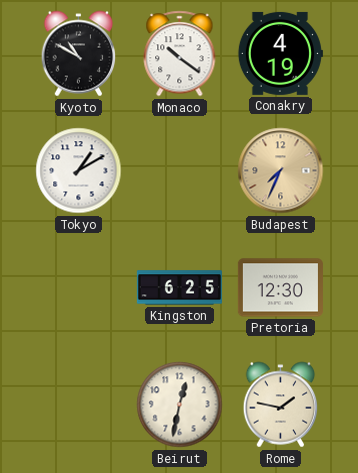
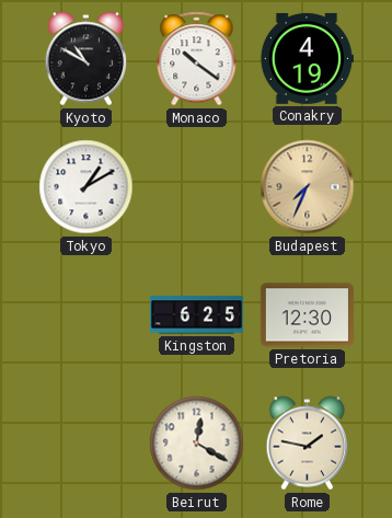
Beirut: 12:32 -> 12:20 (197, 444)
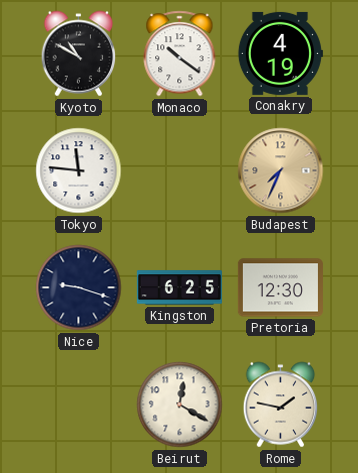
Tokyo: 1:10 -> 11:46 (79, 171)
Nice: none -> 9:18 (79, 288)
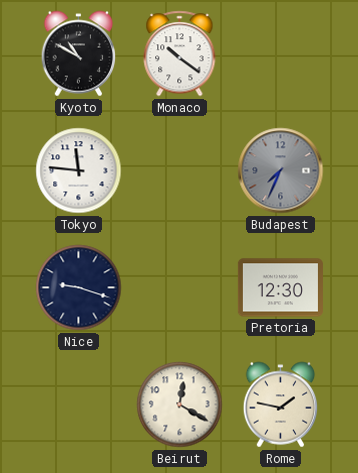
Conakry: 4:19 -> none (280, 53)
Budapest dial: champagne -> grey (281, 171)
Kingston: 6:25 -> none (179, 288)
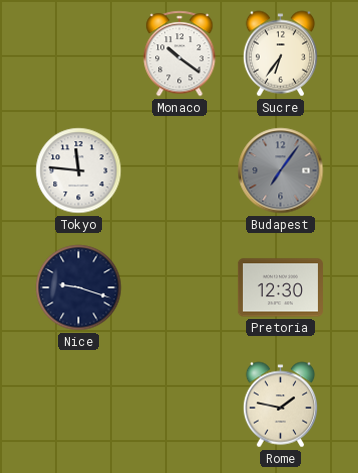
Kyoto: 10:50 -> none (79, 54)
Sucre: none -> 6:36 (281, 54)
Budapest: 7:34 -> 7:06 (281, 171)
Beirut: 12:20 -> none (180, 405)
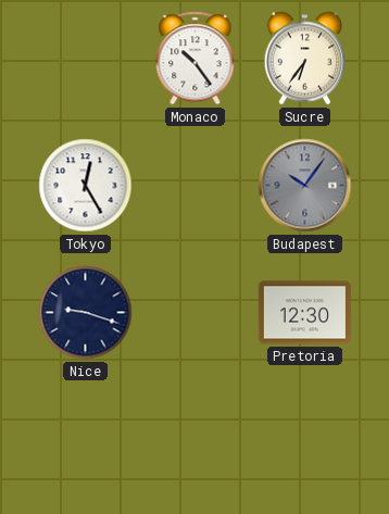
Monaco: 10:21 -> 10:24 (196, 59)
Tokyo: 11:46 -> 12:25 (86, 186)
Budapest: 7:06 -> 10:06 (305, 186)
Rome: 1:47 -> none (281, 405)
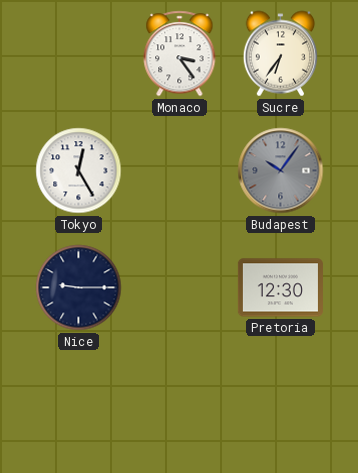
Monaco: 10:24 -> 3:24 (180, 54)
Nice: 9:18 -> 9:15 (79, 288)
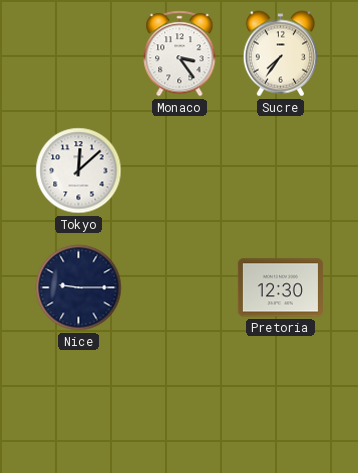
Sucre: 6:36 -> 7:36 (281, 54)
Tokyo: 12:25 -> 12:08 (79, 171)
Budapest: 10:06 -> none (281, 171)
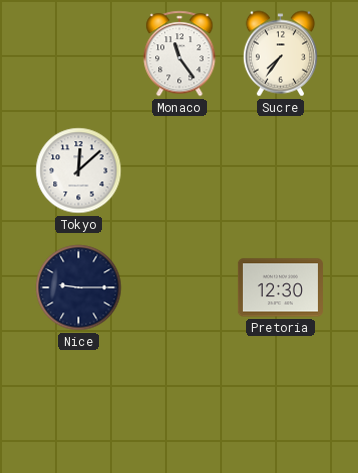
Monaco: 3:24 -> 11:24 (180, 54)
